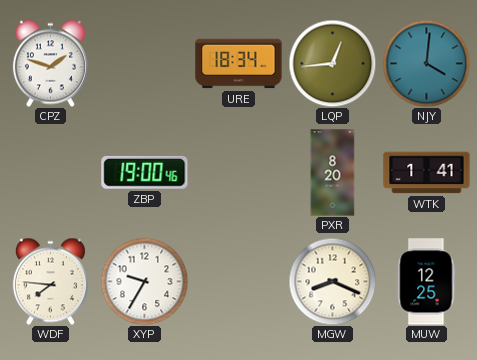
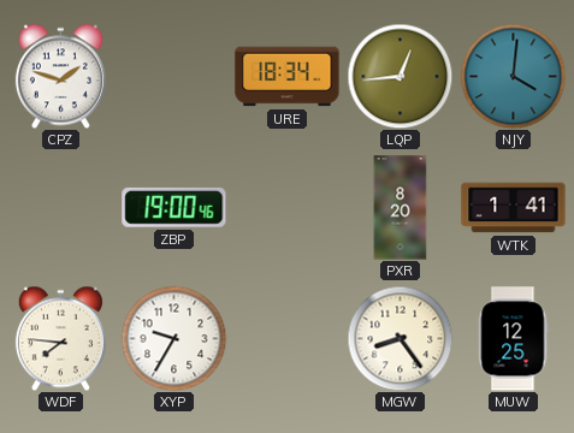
MGW: 8:19 -> 8:24 (400, 338)
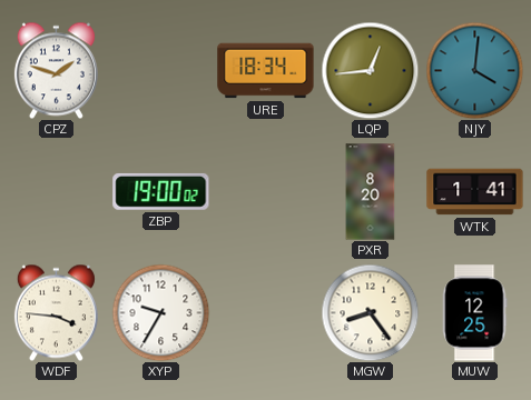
ZBP: 19:00:46 -> 19:00:02 (161, 191)
WDF: 7:46 -> 3:46 (56, 312)
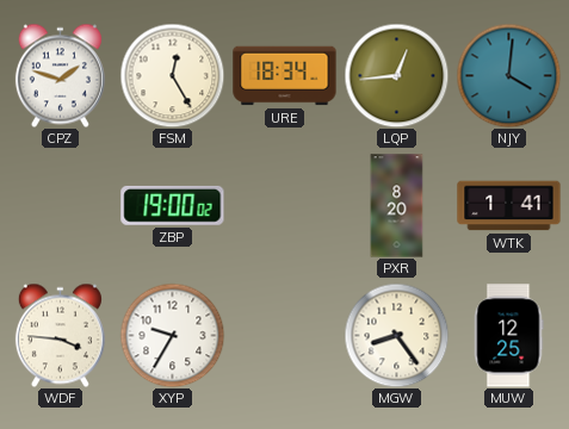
FSM: none -> 12:25 (172, 75)
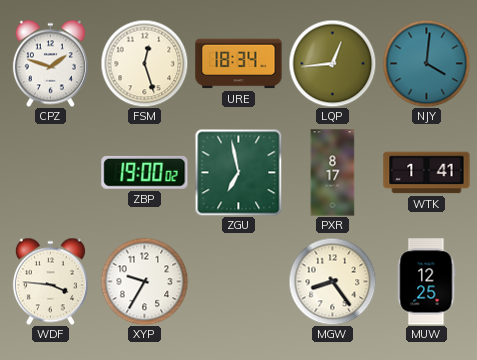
FSM: 12:25 -> 12:27 (144, 63)
ZGU: none -> 6:58 (238, 172)
PXR: 8:20 -> 8:17 (333, 173)
